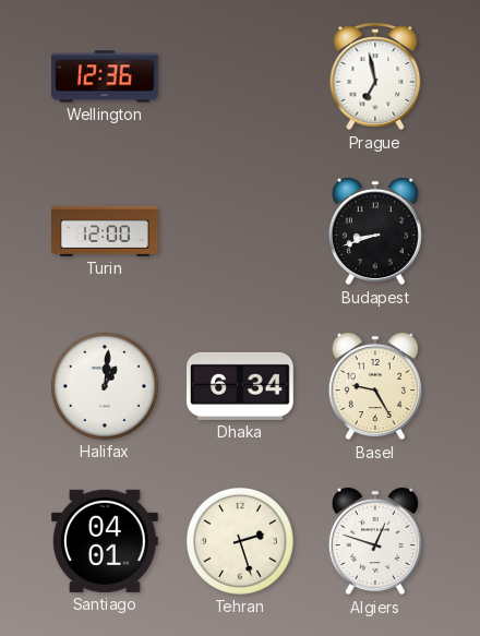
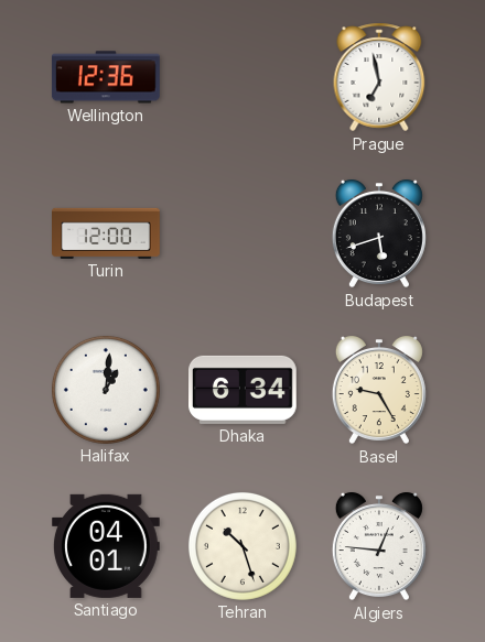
Budapest: 8:42 -> 5:42 (379, 233)
Tehran: 2:27 -> 10:27 (242, 546)
Algiers: 12:48 -> 12:46 (379, 546)
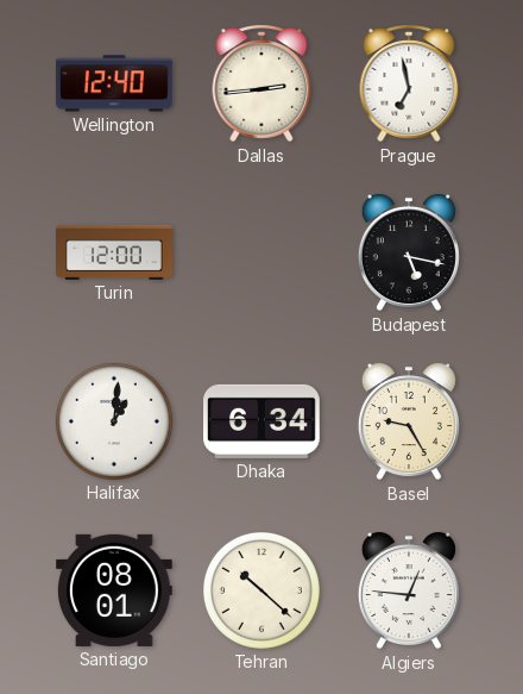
Wellington: 12:36 -> 12:40 (114, 83)
Dallas: none -> 2:44 (261, 83)
Budapest: 5:42 -> 5:17 (409, 252)
Santiago: 04:01 -> 08:01 (115, 590)
Tehran: 10:27 -> 10:22 (261, 590)
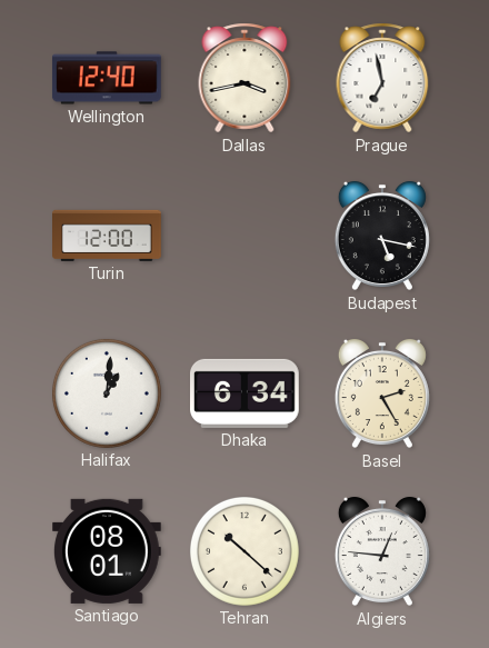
Dallas: 2:44 -> 3:43 (244, 78)
Basel: 9:25 -> 2:25 (382, 393)
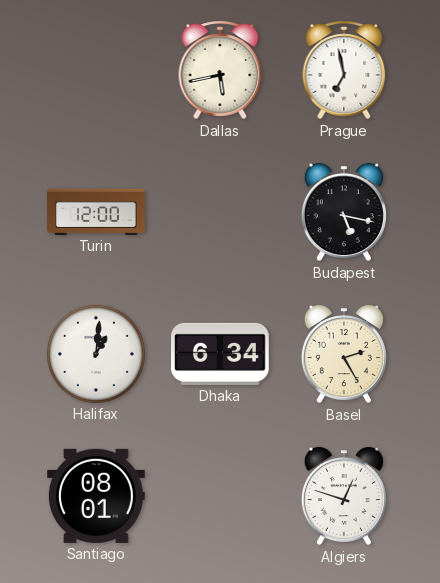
Wellington: 12:40 -> none (107, 78)
Dallas: 3:43 -> 5:43 (220, 70)
Tehran: 10:22 -> none (244, 551)
Algiers: 12:46 -> 12:48 (344, 496)
